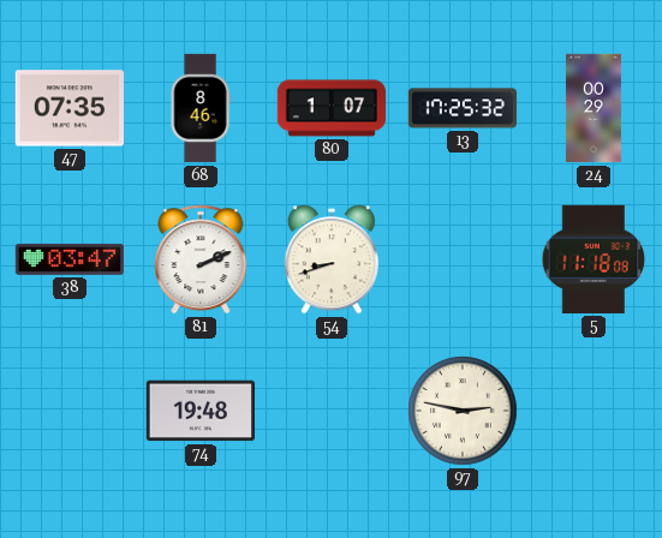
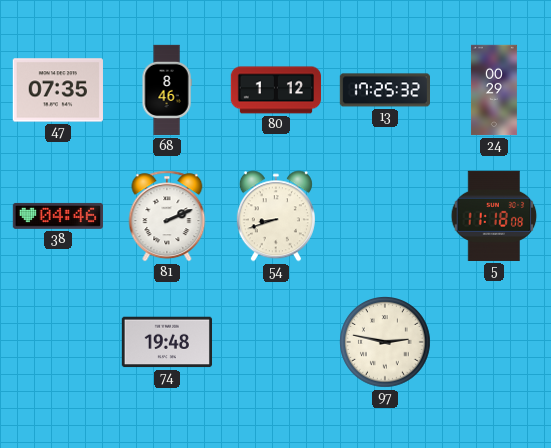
80: 1:07 -> 1:12 (275, 90)
38: 03:47 -> 04:46 (57, 216)
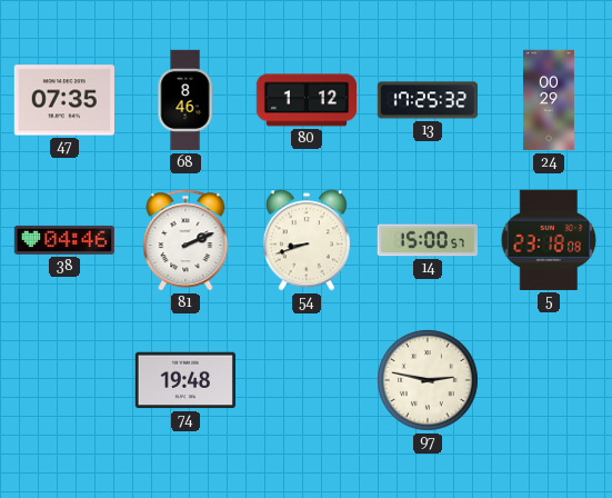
14: none -> 15:00 (428, 240)
5: 11:18 -> 23:18 (549, 240)
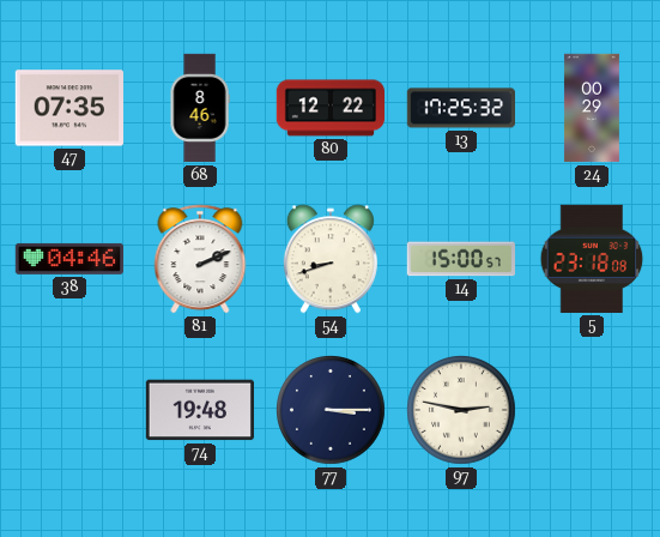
80: 1:12 -> 12:22 (329, 108)
77: none -> 3:15 (332, 411)
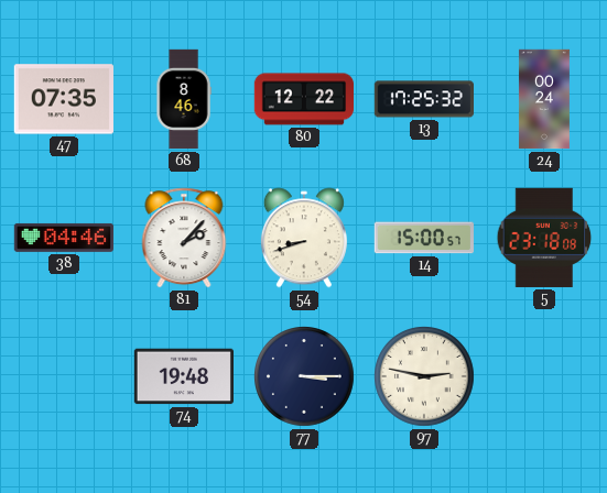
24: 00:29 -> 00:24 (544, 99)
81: 2:11 -> 2:07 (184, 238)
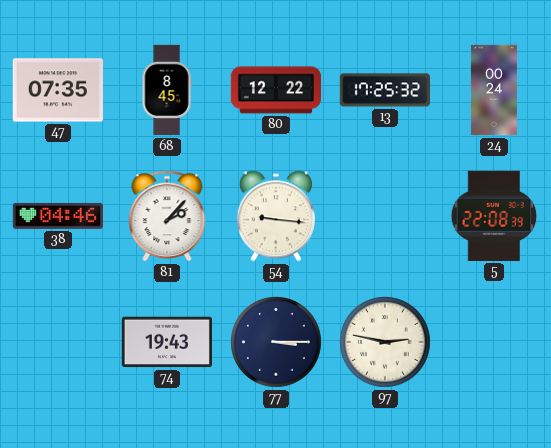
68: 8:46 -> 8:45 (167, 90)
54: 8:42 -> 9:16 (276, 216)
14: 15:00 -> none (424, 238)
5: 23:18 -> 22:08 (494, 216)
74: 19:48 -> 19:43 (166, 342)
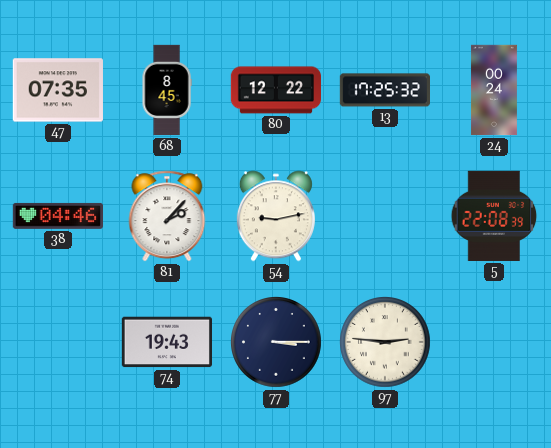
54: 9:16 -> 9:13 (276, 216)
97: 2:47 -> 2:46 (386, 343)
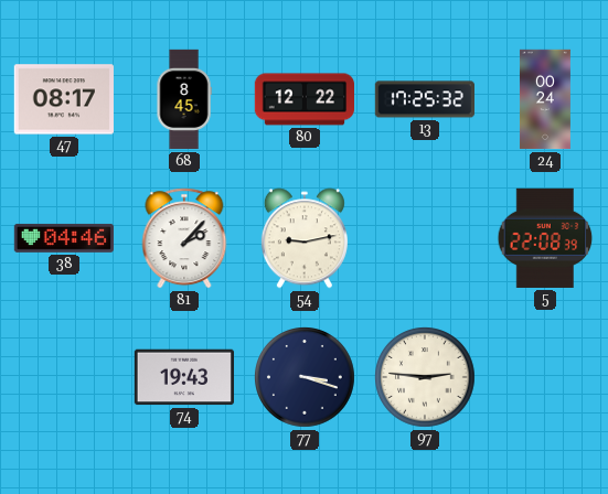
47: 07:35 -> 08:17 (64, 99)
77: 3:15 -> 3:18 (306, 378)
